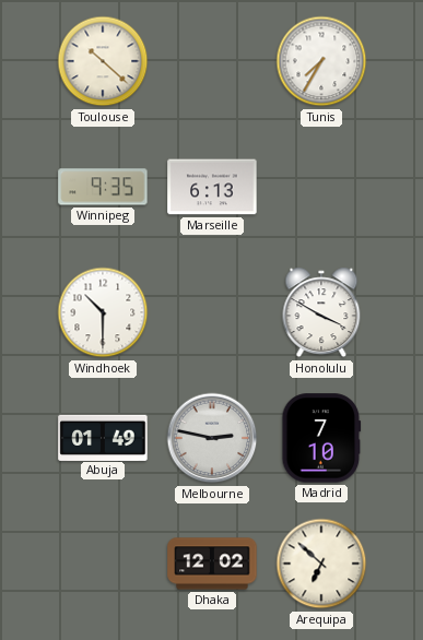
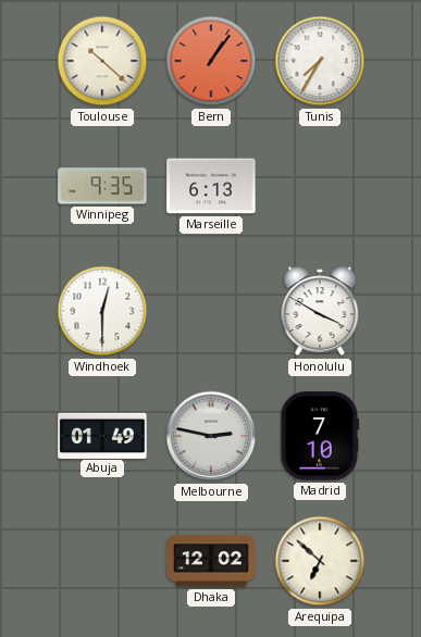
Bern: none -> 1:06 (211, 61)
Windhoek: 10:30 -> 12:30 (102, 311)
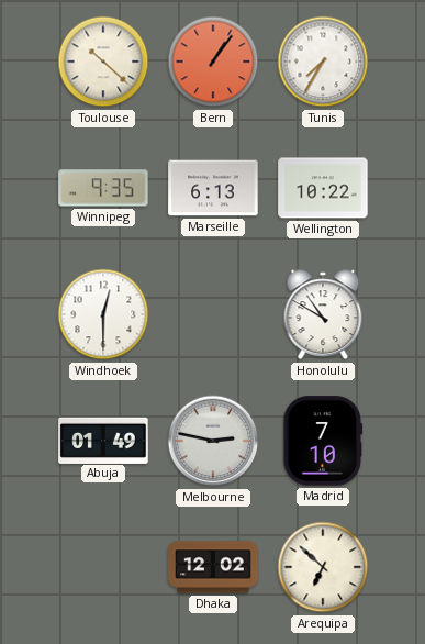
Wellington: none -> 10:22 (323, 188)
Honolulu: 3:50 -> 10:50 (323, 314)
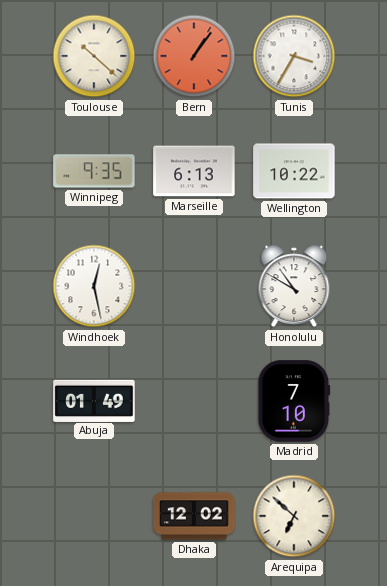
Tunis: 7:35 -> 3:35 (294, 56)
Windhoek: 12:30 -> 12:28 (94, 286)
Melbourne: 2:47 -> none (213, 441)
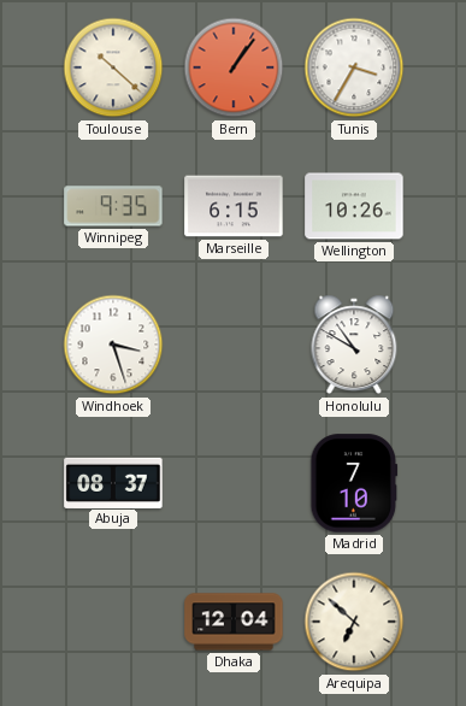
Marseille: 6:13 -> 6:15 (234, 206)
Wellington: 10:22 -> 10:26 (354, 206)
Windhoek: 12:28 -> 3:27 (113, 345)
Abuja: 01:49 -> 08:37 (113, 482)
Dhaka: 12:02 -> 12:04 (234, 622)
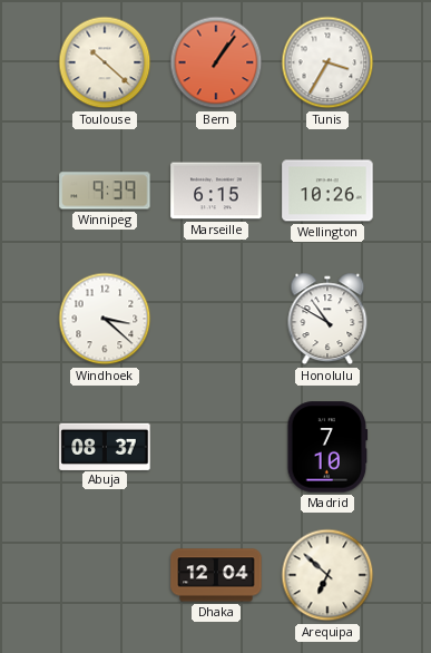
Winnipeg: 9:35 -> 9:39 (105, 191)
Windhoek: 3:27 -> 3:22 (105, 319)
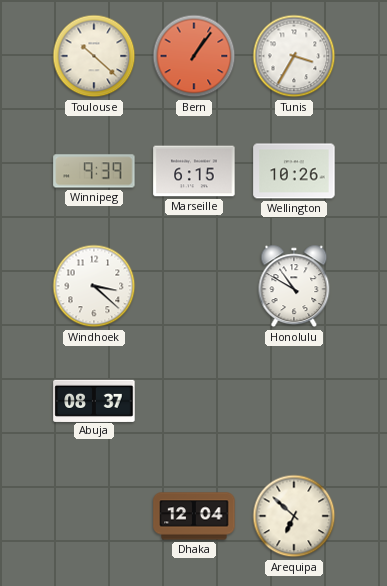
Madrid: 7:10 -> none (327, 447)
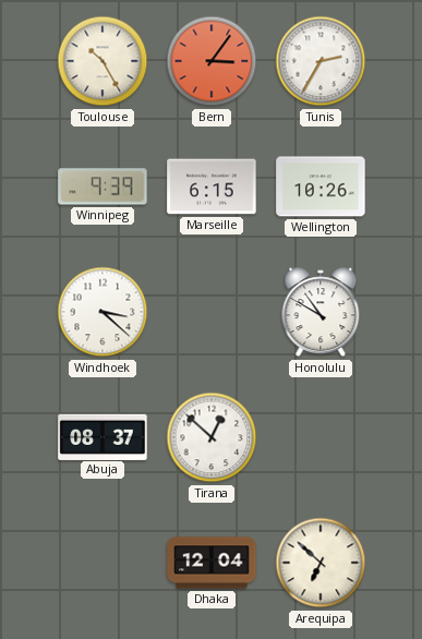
Toulouse: 10:22 -> 10:25 (103, 61)
Bern: 1:06 -> 3:06 (212, 61)
Tunis: 3:35 -> 2:35 (321, 61)
Tirana: none -> 12:52 (212, 437)
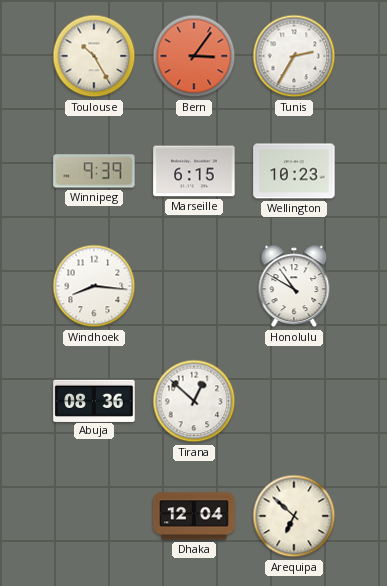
Wellington: 10:26 -> 10:23 (294, 171)
Windhoek: 3:22 -> 8:16 (94, 286)
Abuja: 08:37 -> 08:36 (94, 400)
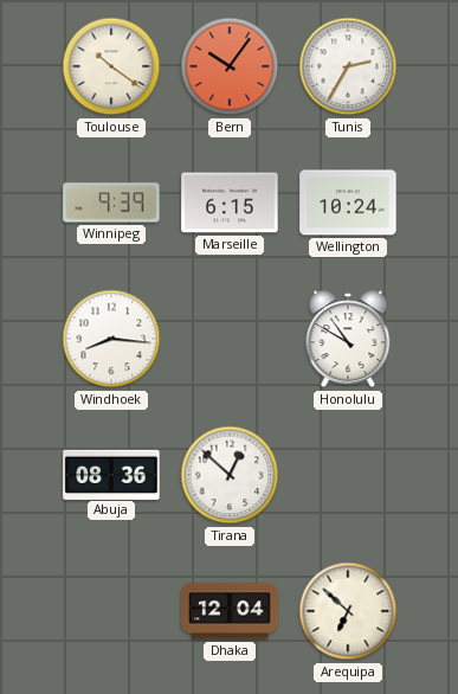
Toulouse: 10:25 -> 10:21 (111, 66)
Bern: 3:06 -> 10:06 (230, 66)
Wellington: 10:23 -> 10:24 (348, 203)
